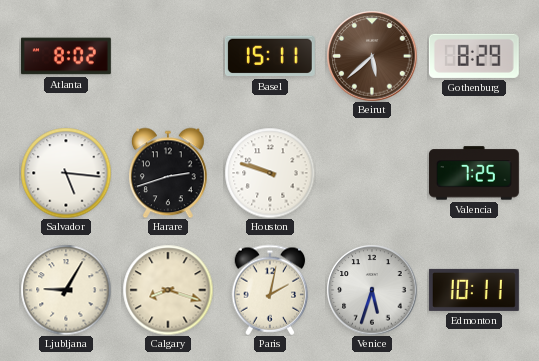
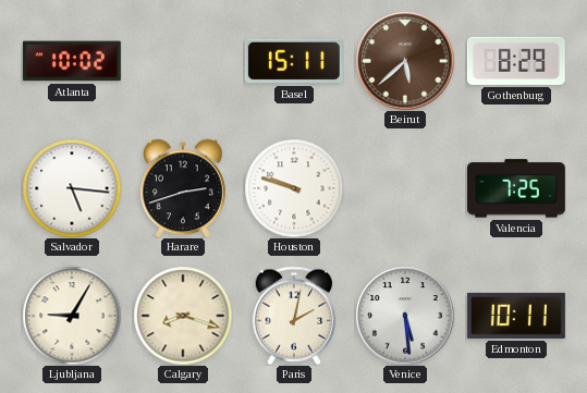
Atlanta: 8:02 -> 10:02 (72, 61)
Venice: 5:33 -> 5:29 (405, 316)
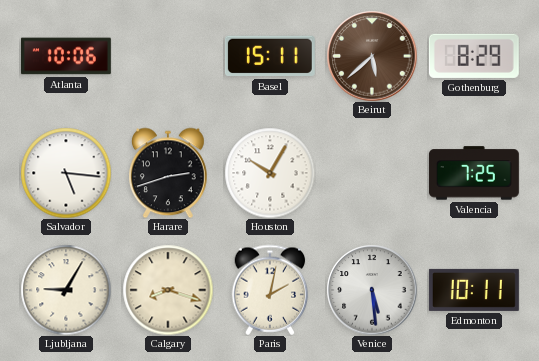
Atlanta: 10:02 -> 10:06 (66, 56)
Houston: 9:48 -> 10:05 (270, 173)
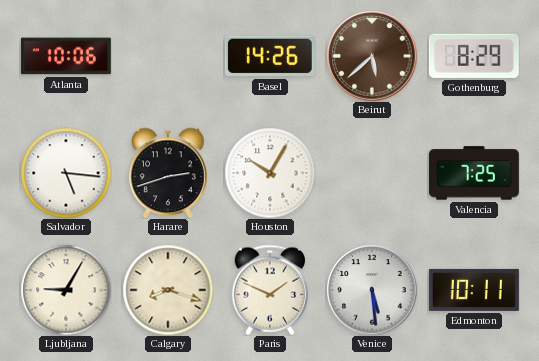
Basel: 15:11 -> 14:26 (270, 56)
Paris: 2:02 -> 1:49 (270, 290)
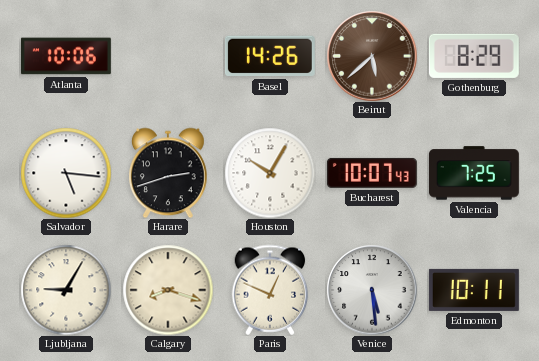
Bucharest: none -> 10:07 (372, 173)
Paris: 1:49 -> 12:49 (270, 290)
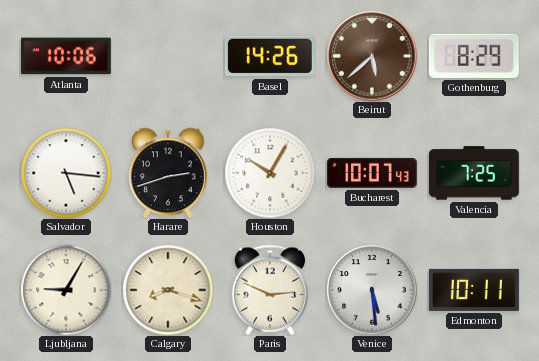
Paris: 12:49 -> 2:49 (270, 290)
